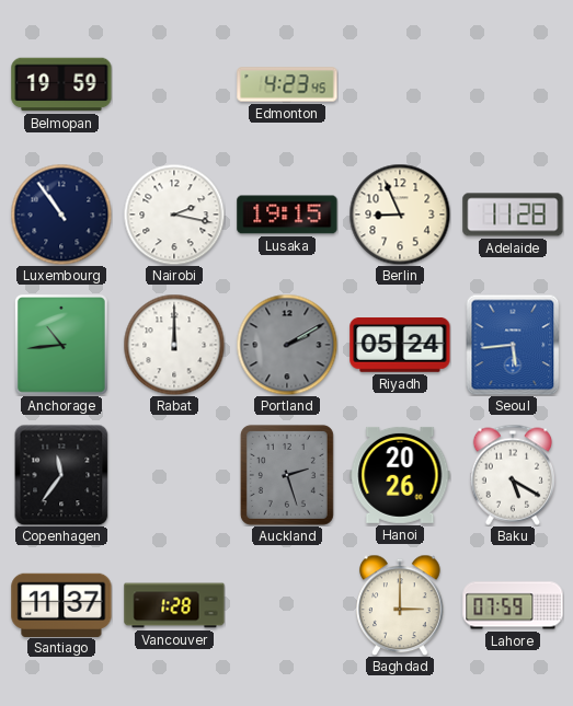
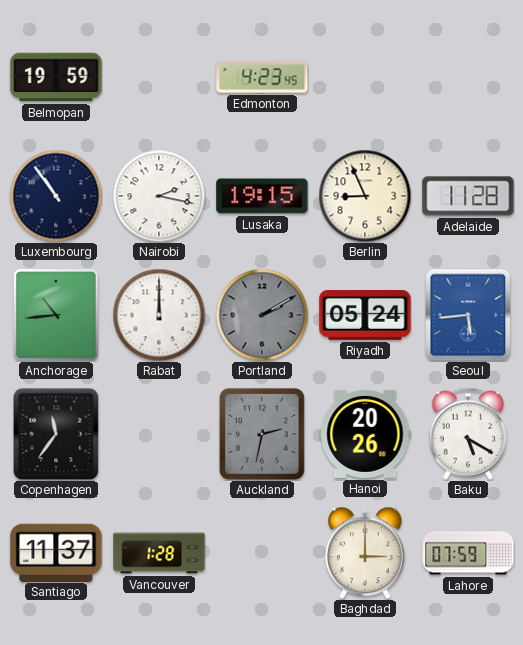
Auckland: 2:27 -> 2:32 (262, 434)
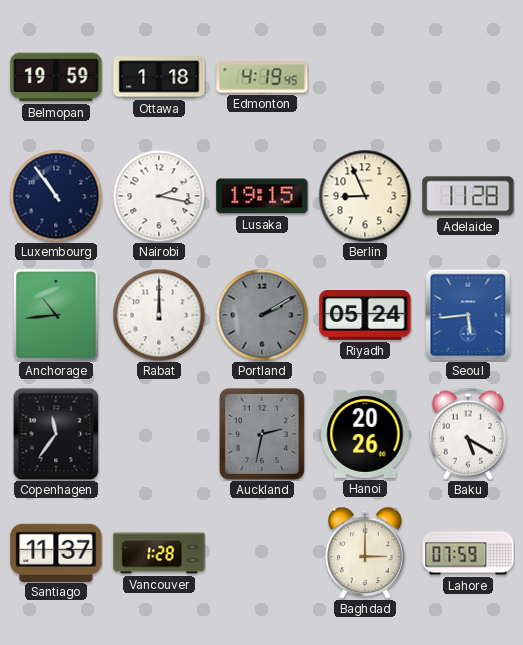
Ottawa: none -> 1:18 (159, 77)
Edmonton: 4:23 -> 4:19 (262, 77)
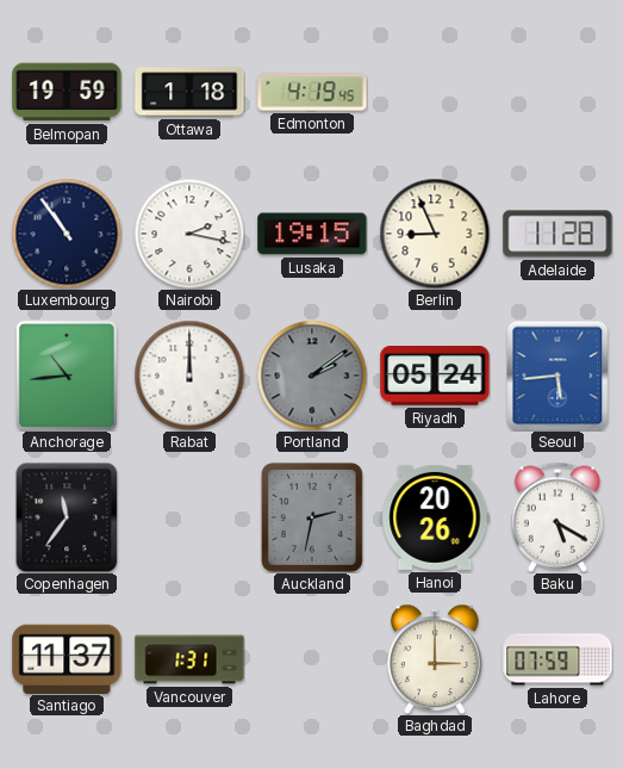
Portland: 2:10 -> 2:09 (312, 376)
Vancouver: 1:28 -> 1:31 (189, 659)
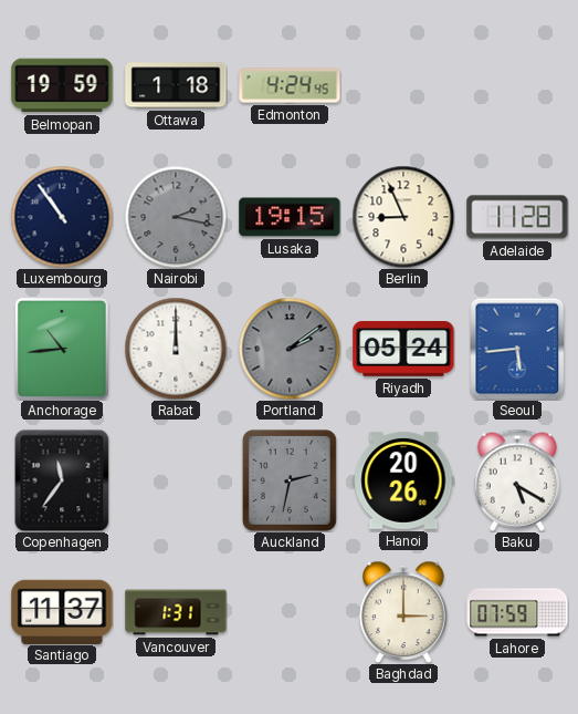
Edmonton: 4:19 -> 4:24 (290, 85)
Nairobi dial: white -> grey (176, 217)
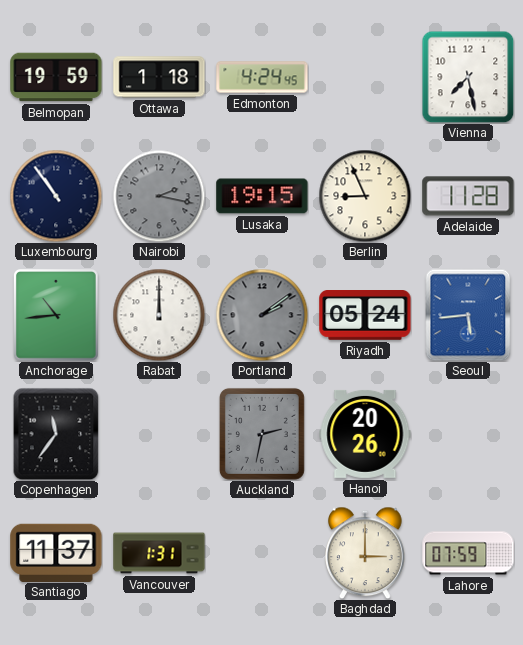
Vienna: none -> 7:28 (468, 77)
Baku: 5:20 -> none (516, 480)
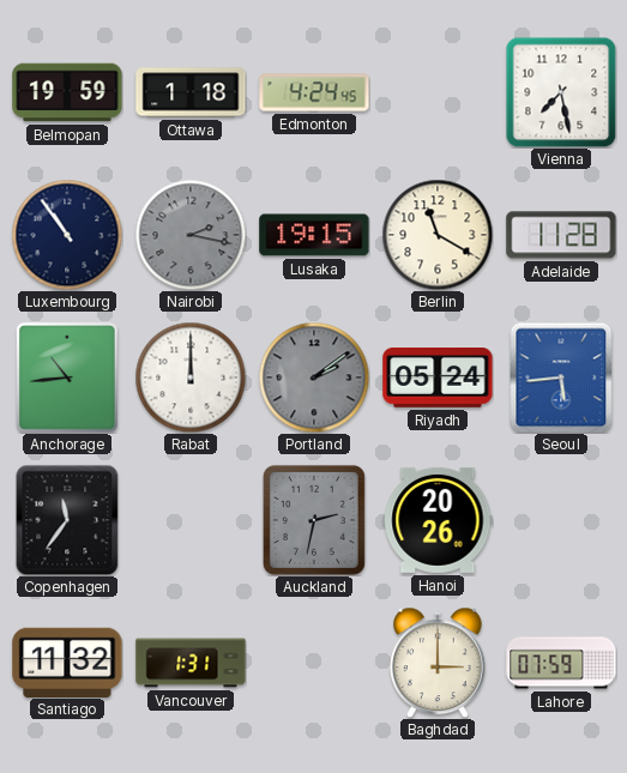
Berlin: 8:56 -> 11:20 (438, 235)
Santiago: 11:37 -> 11:32 (67, 662)
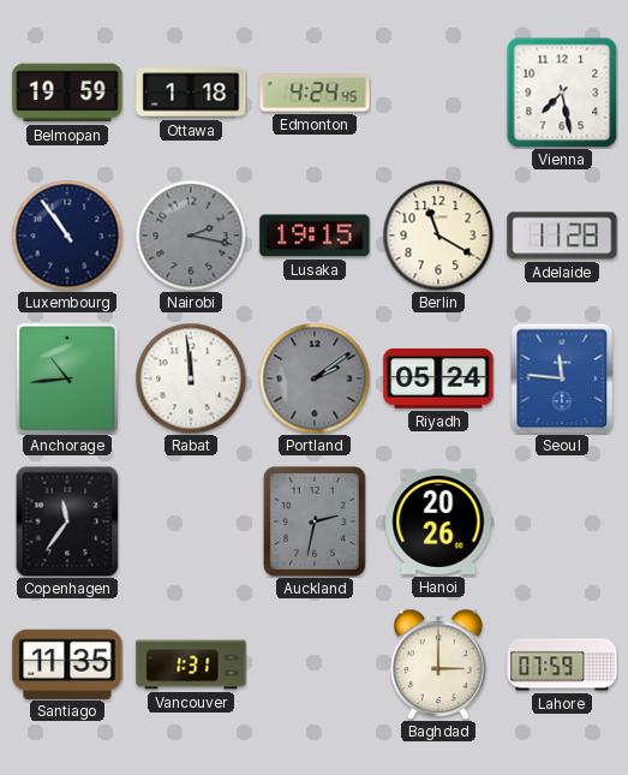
Rabat: 12:00 -> 11:59 (191, 378)
Seoul: 5:44 -> 11:46 (562, 378)
Santiago: 11:32 -> 11:35 (67, 663)
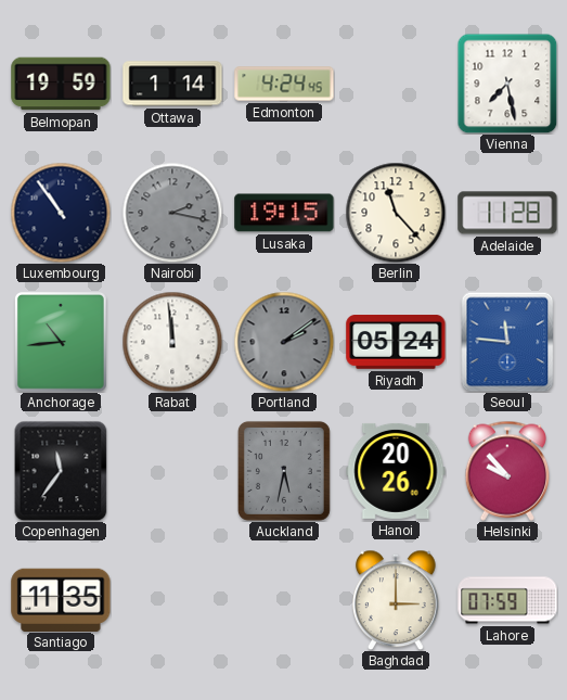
Ottawa: 1:18 -> 1:14 (172, 84)
Berlin: 11:20 -> 11:23 (396, 213)
Auckland: 2:32 -> 5:32 (284, 471)
Helsinki: none -> 9:53 (506, 471)
Vancouver: 1:31 -> none (191, 664)
